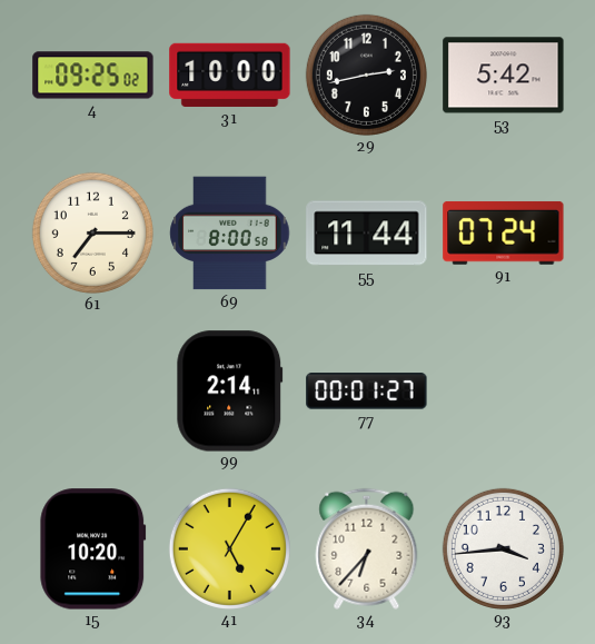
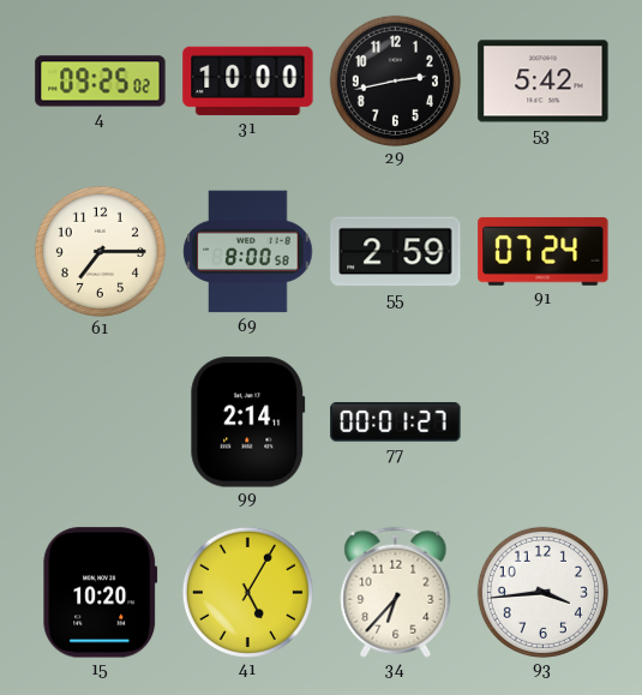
55: 11:44 -> 2:59 (396, 252)
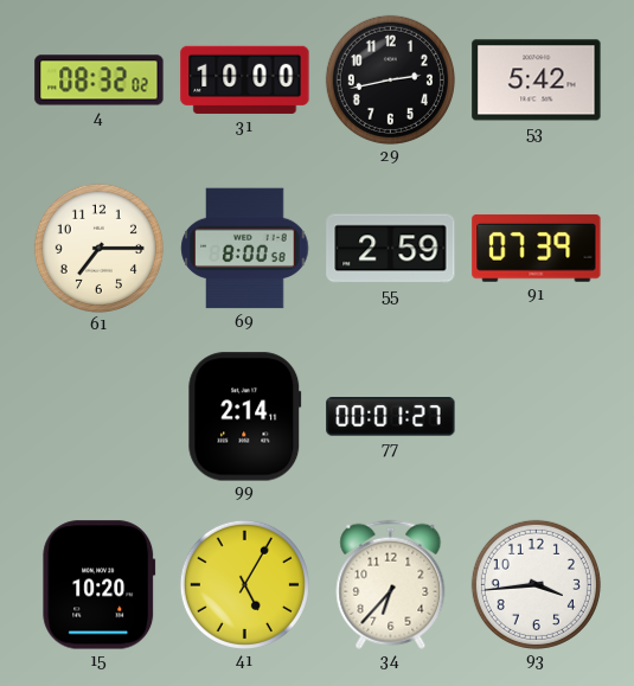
4: 09:25 -> 08:32 (100, 81)
91: 07:24 -> 07:39 (537, 248)
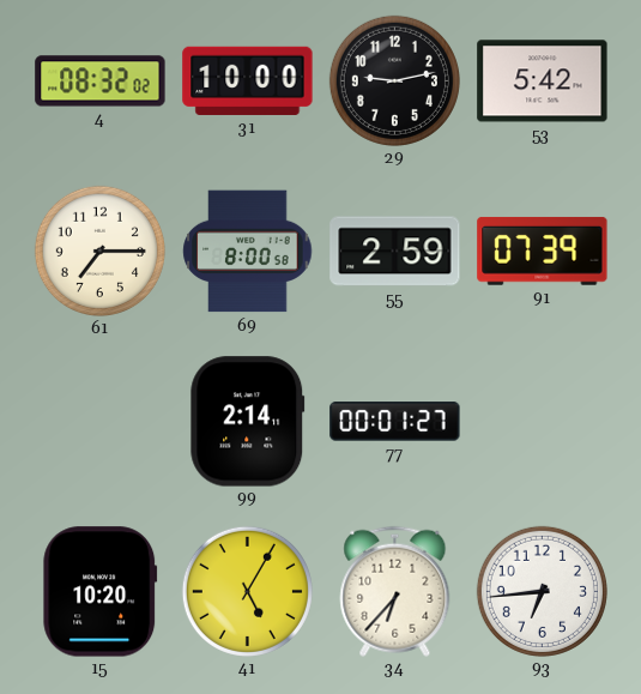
29: 2:43 -> 9:13 (394, 80)
93: 3:44 -> 6:44 (542, 591)
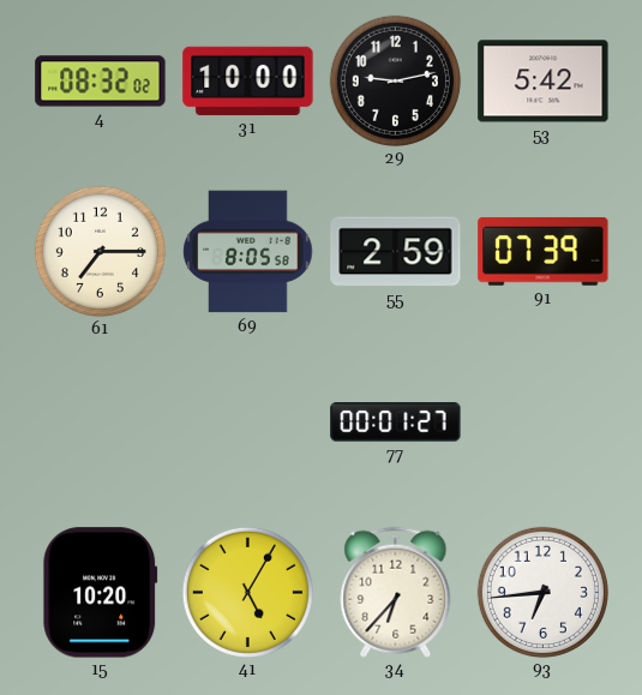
69: 8:00 -> 8:05 (248, 252)
99: 2:14 -> none (248, 422)
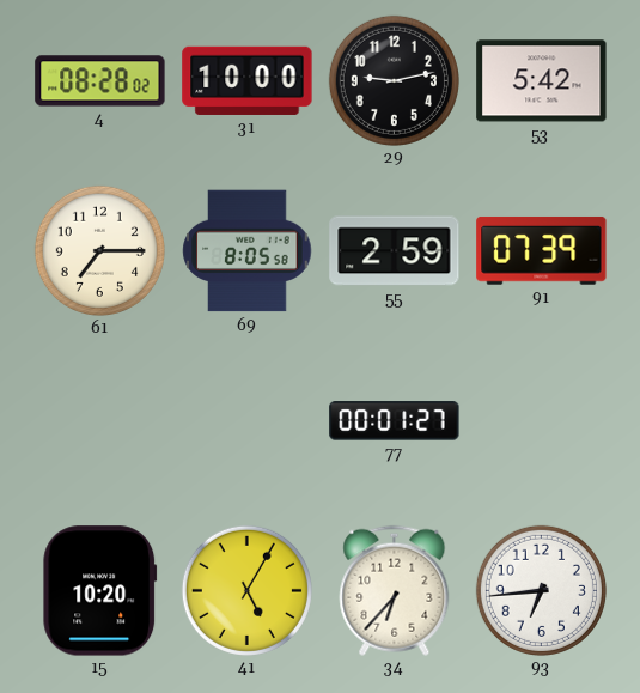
4: 08:32 -> 08:28 (100, 81)
